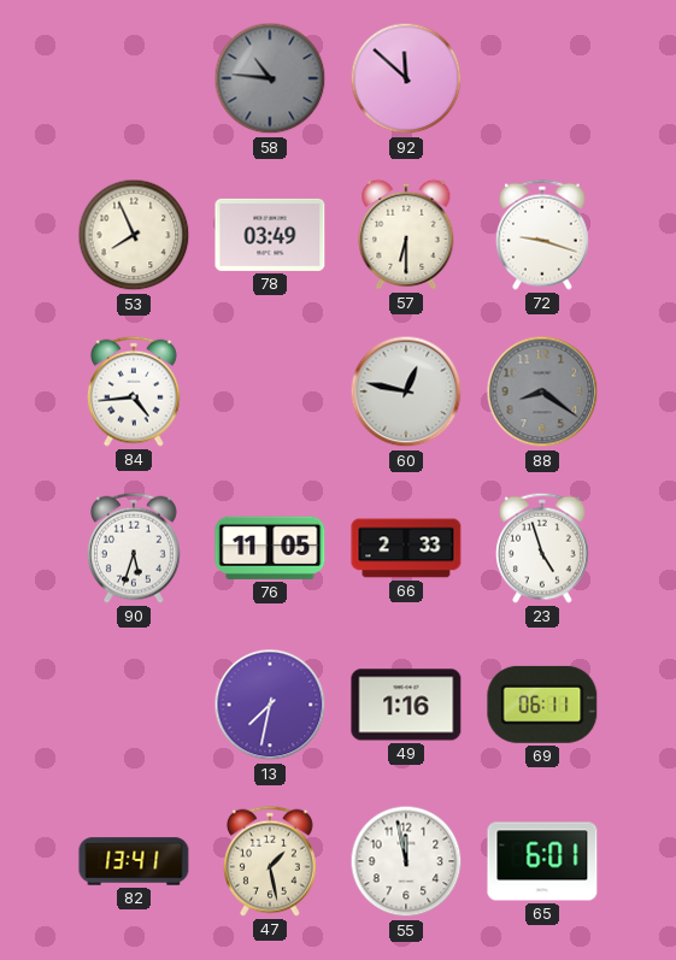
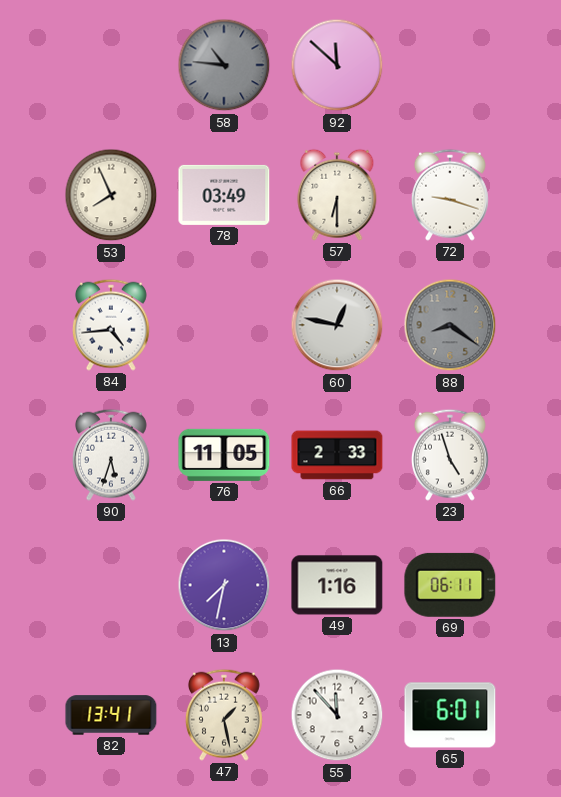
55: 11:58 -> 11:53 (337, 715)
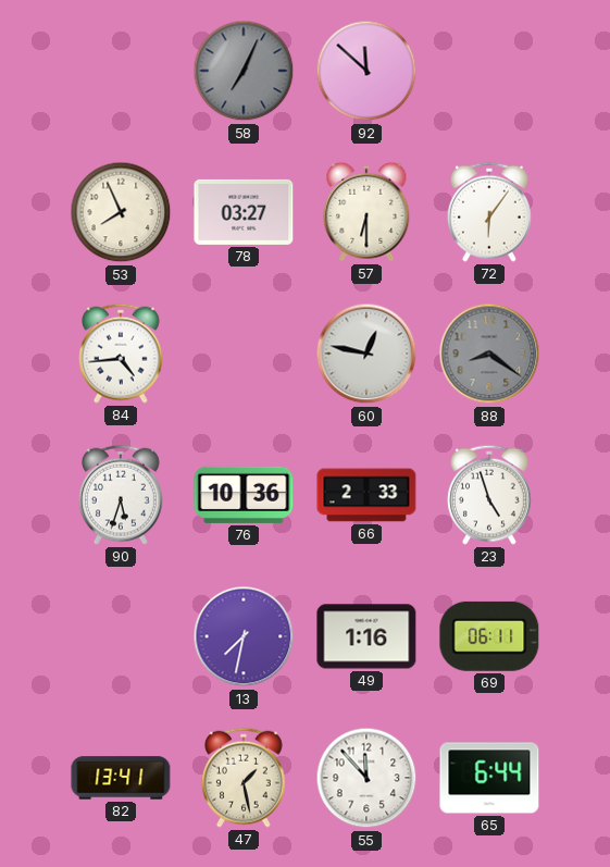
58: 10:46 -> 7:04 (244, 71)
78: 03:49 -> 03:27 (244, 212)
72: 9:18 -> 6:06 (489, 212)
76: 11:05 -> 10:36 (244, 495)
65: 6:01 -> 6:44 (489, 778)
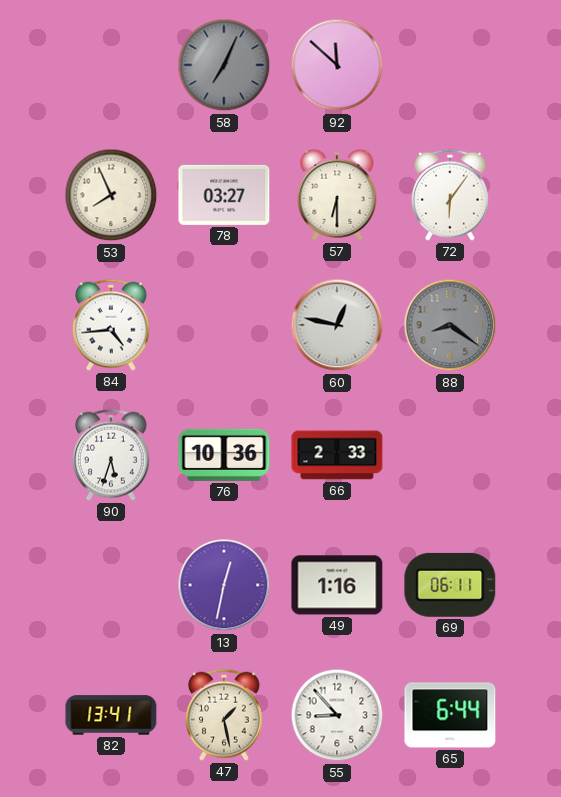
23: 4:57 -> none (489, 495)
13: 7:32 -> 12:32 (224, 585)
55: 11:53 -> 8:53 (337, 715)
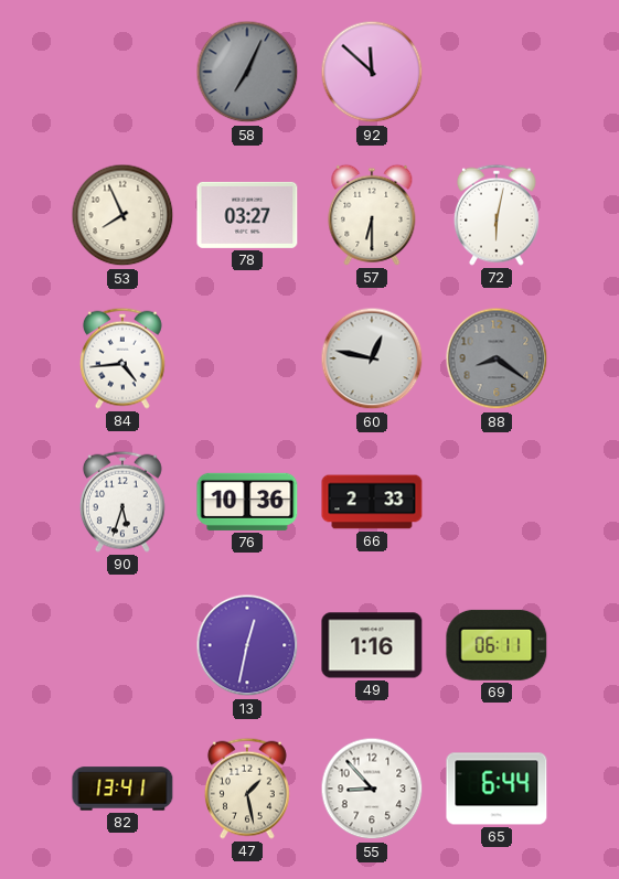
72: 6:06 -> 6:02 (497, 215)
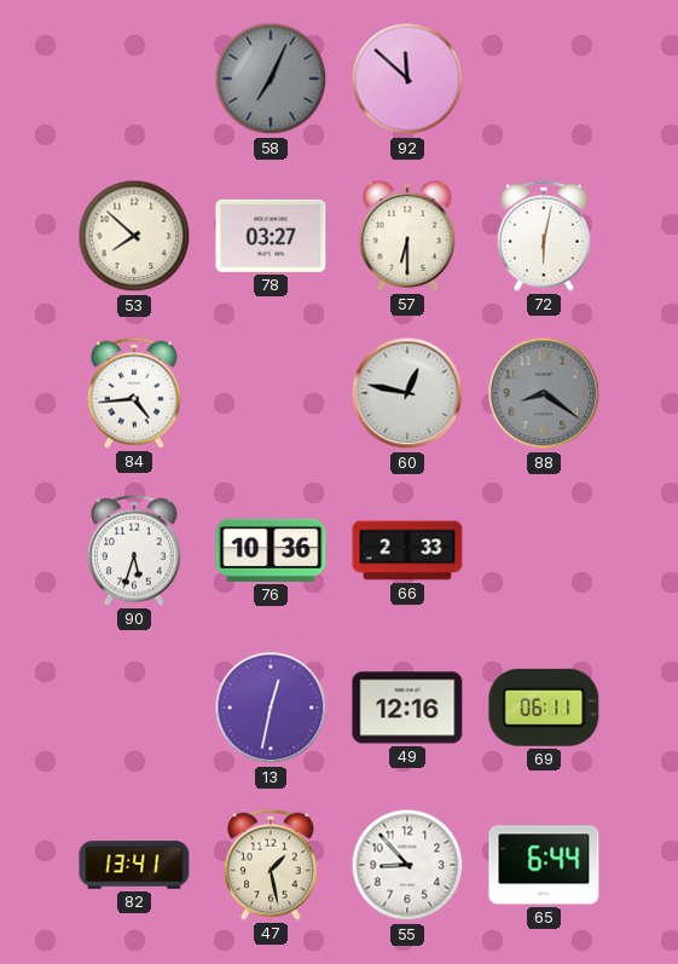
53: 7:56 -> 7:52 (134, 236)
49: 1:16 -> 12:16 (407, 708)
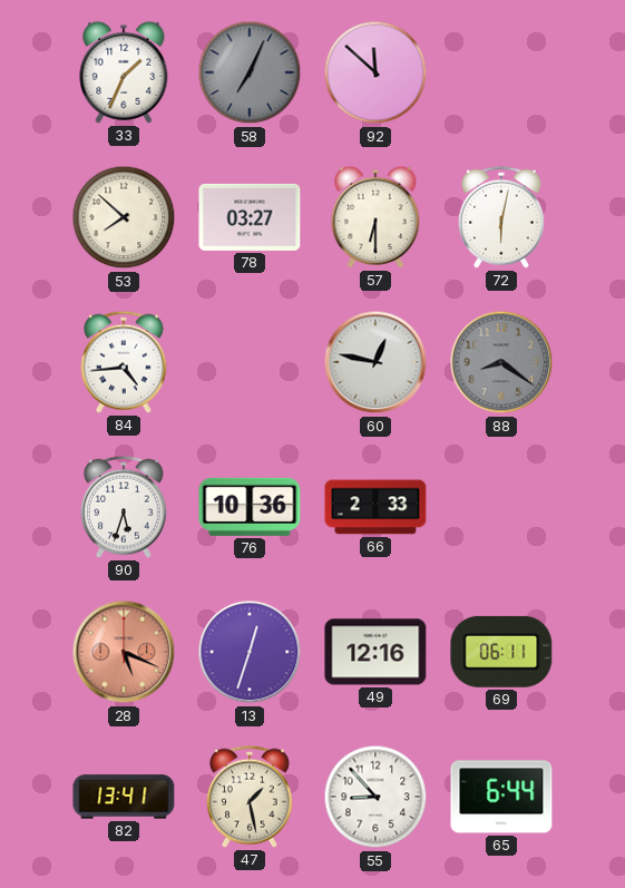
33: none -> 1:34 (124, 72)
28: none -> 5:19 (124, 652)
13: 12:32 -> 12:33 (250, 652)
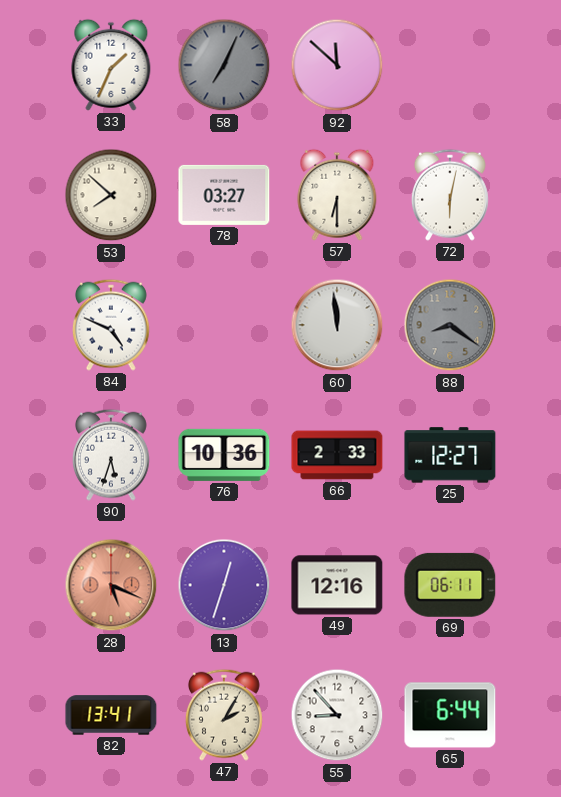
84: 4:44 -> 4:49 (111, 325)
60: 12:47 -> 11:59 (337, 325)
25: none -> 12:27 (450, 455)
47: 1:28 -> 2:05 (224, 715)
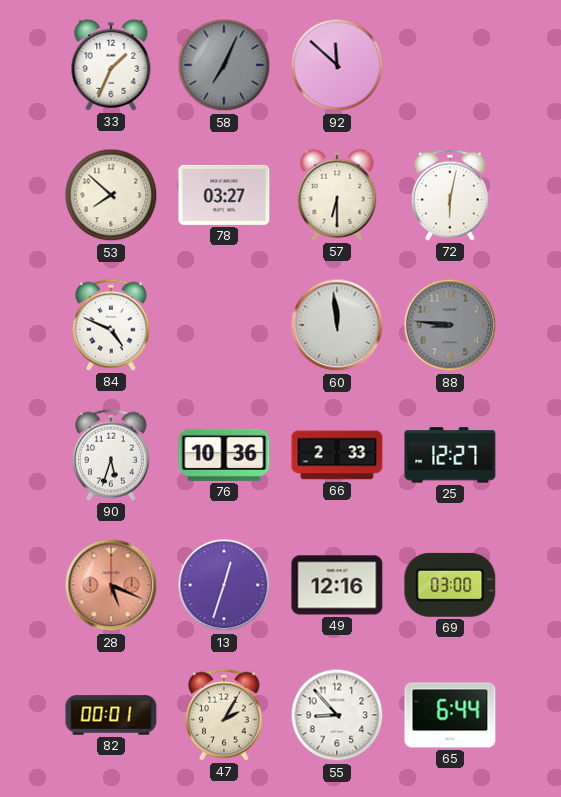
88: 8:21 -> 8:46 (450, 325)
69: 06:11 -> 03:00 (450, 585)
82: 13:41 -> 00:01 (111, 715)
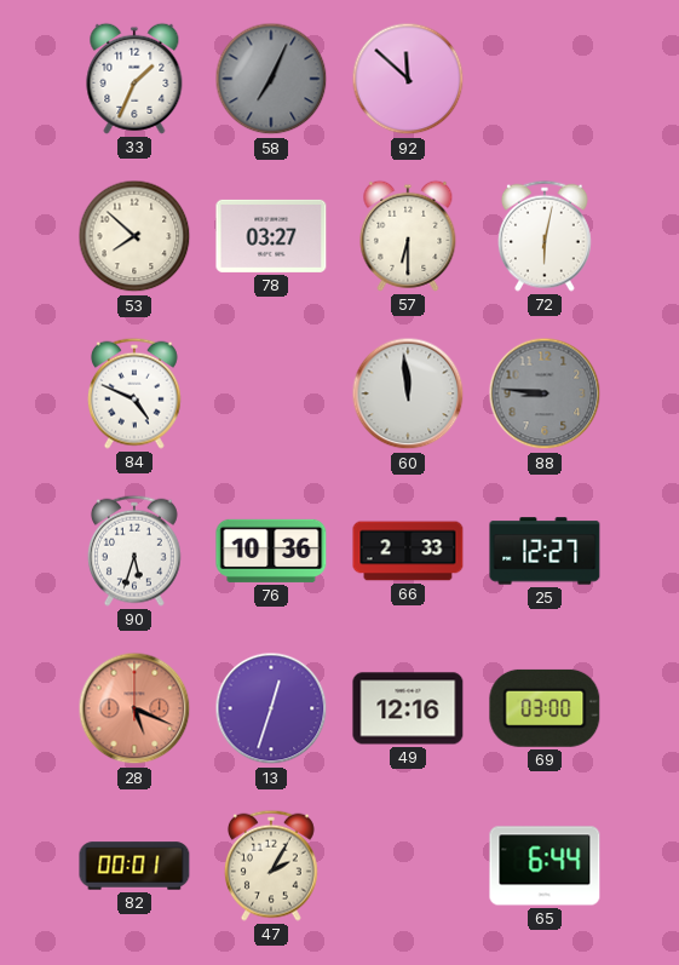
55: 8:53 -> none (337, 715)
